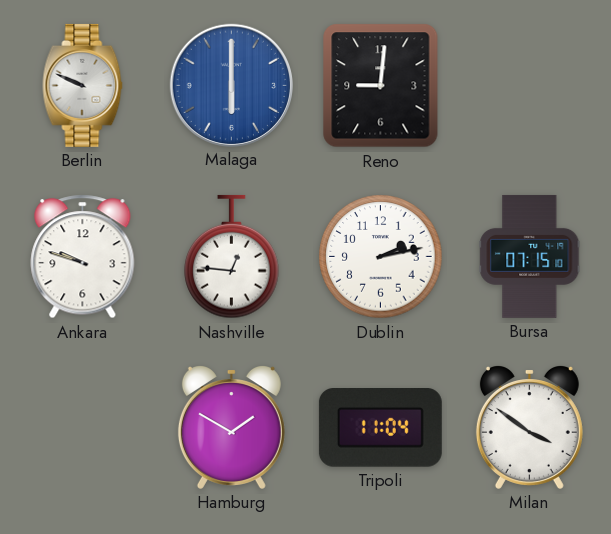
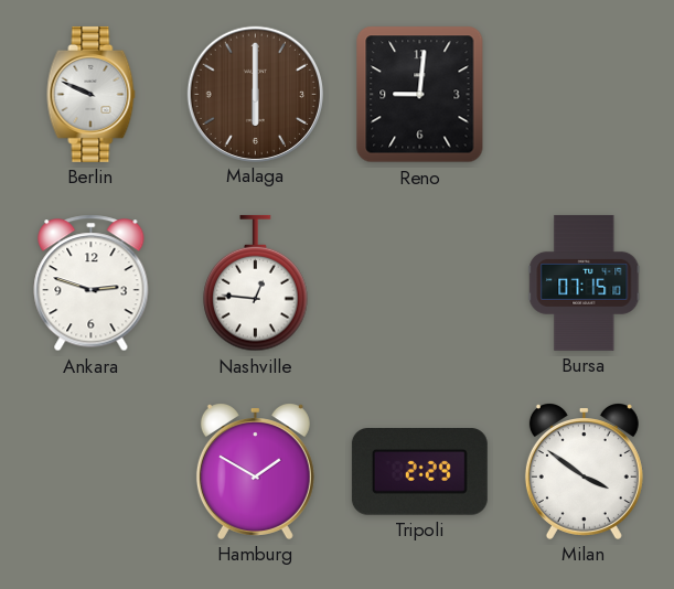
Malaga dial: blue -> brown (255, 94)
Ankara: 9:48 -> 2:48 (92, 283)
Dublin: 2:13 -> none (381, 257)
Tripoli: 11:04 -> 2:29 (419, 472)
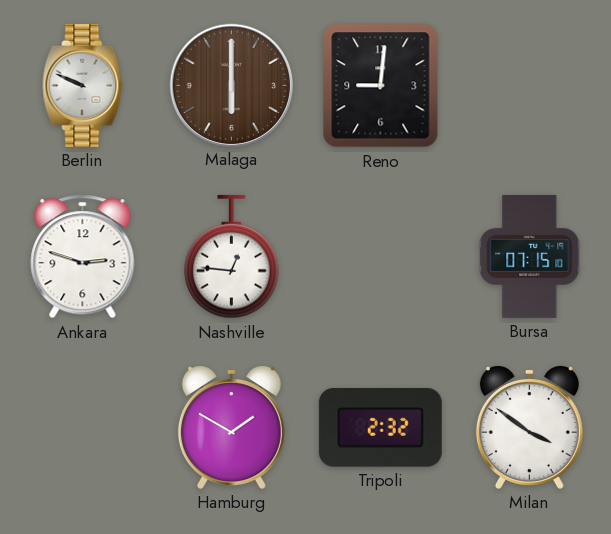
Tripoli: 2:29 -> 2:32 (380, 428)
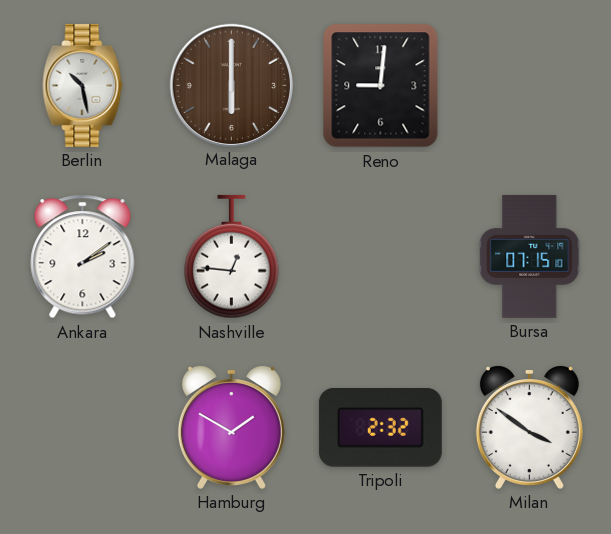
Berlin: 9:49 -> 10:28 (83, 85)
Ankara: 2:48 -> 2:09 (83, 257)
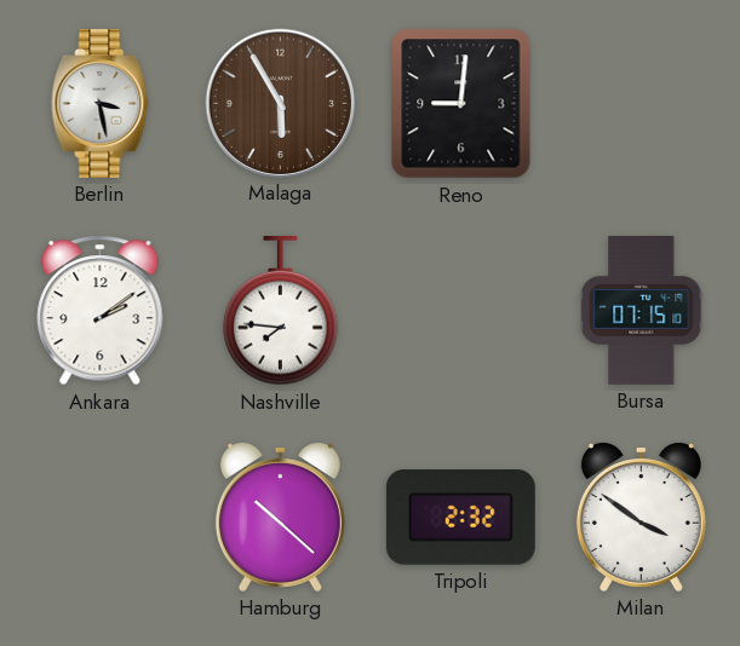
Berlin: 10:28 -> 3:28 (101, 103)
Malaga: 6:00 -> 5:55 (280, 103)
Nashville: 12:46 -> 7:46 (281, 311)
Hamburg: 1:50 -> 10:22 (280, 518)
